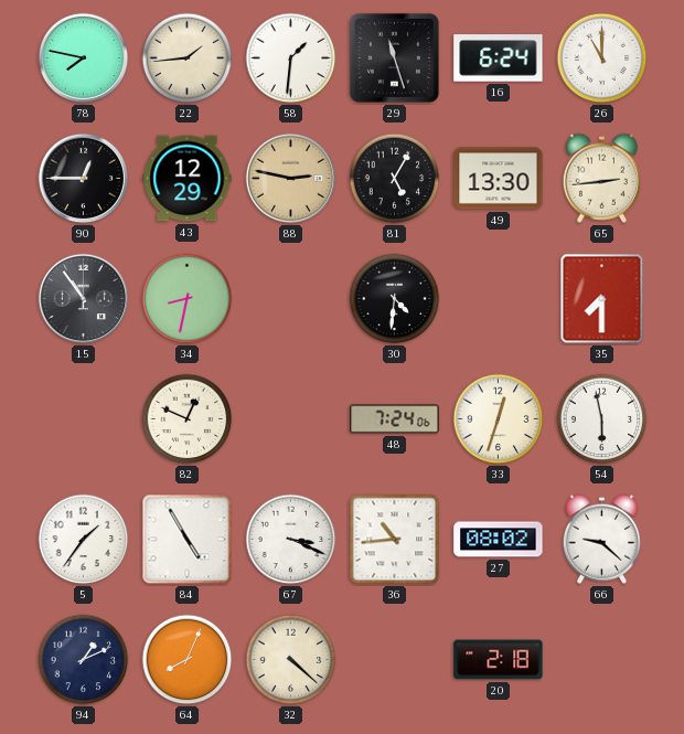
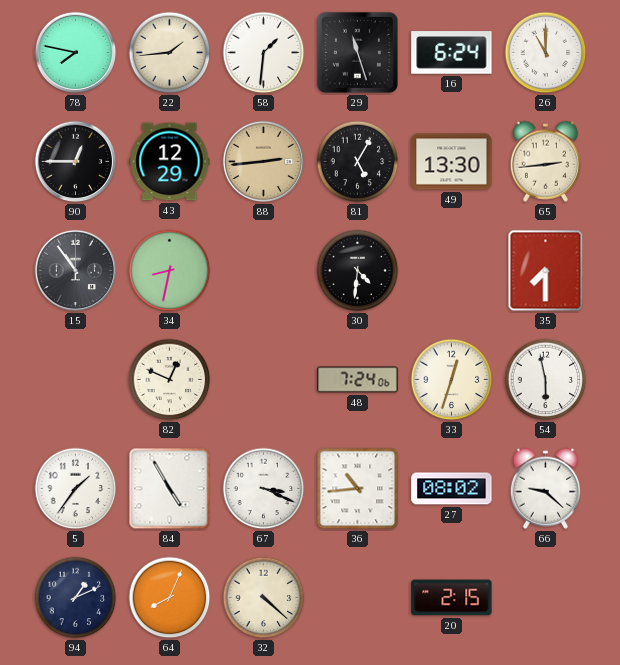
88: 2:47 -> 2:44 (264, 162)
20: 2:18 -> 2:15 (452, 598)
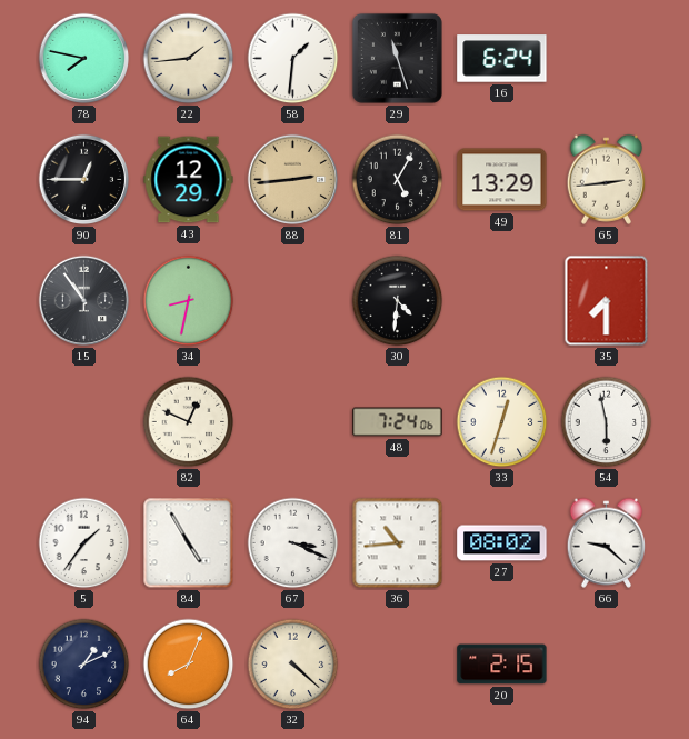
26: 11:00 -> none (546, 53)
49: 13:30 -> 13:29 (502, 180)
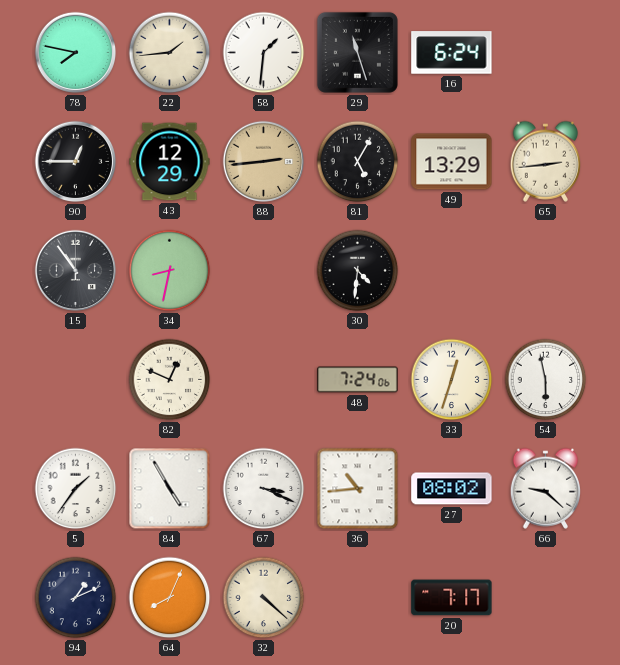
35: 7:30 -> none (607, 301)
20: 2:15 -> 7:17 (452, 598)
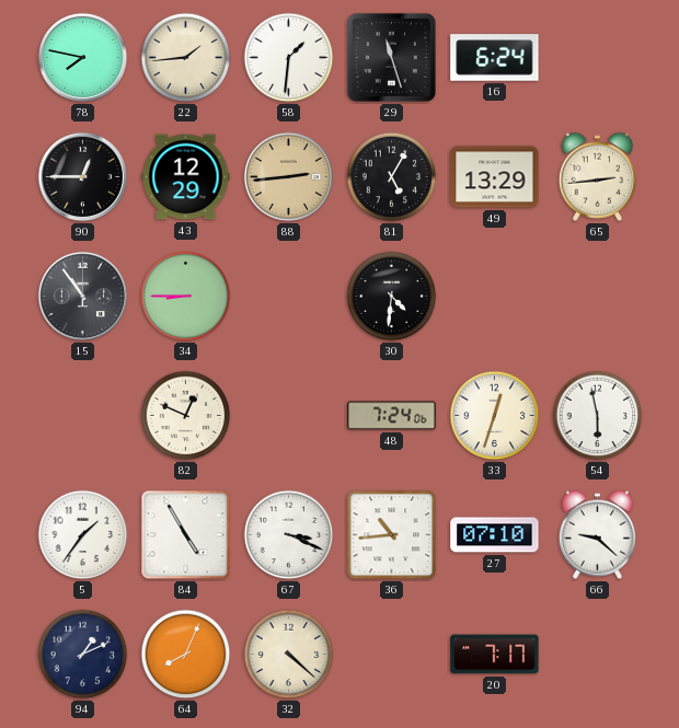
34: 8:32 -> 8:45 (186, 297)
27: 08:02 -> 07:10 (495, 535)
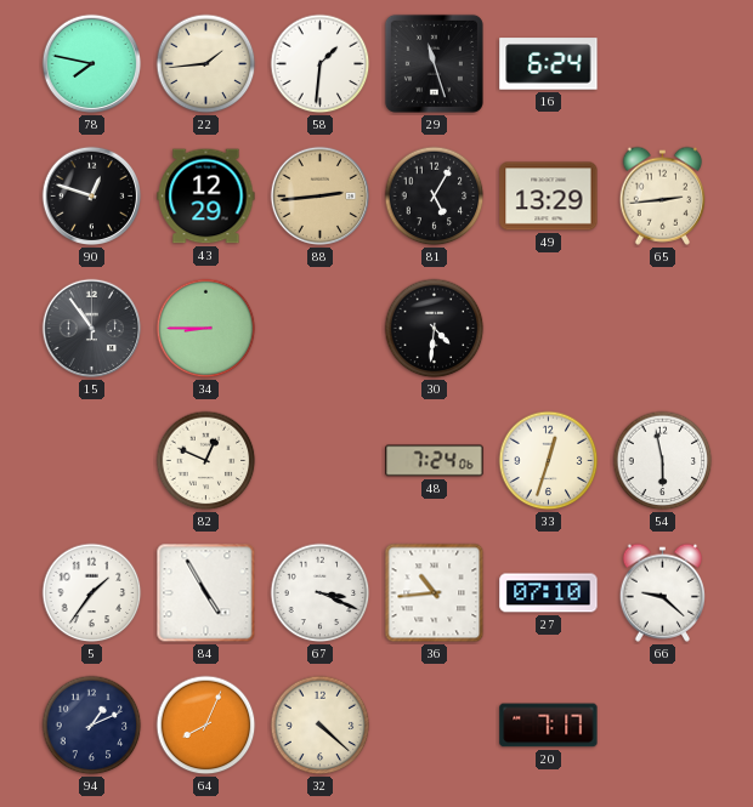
90: 12:45 -> 12:48 (92, 197)
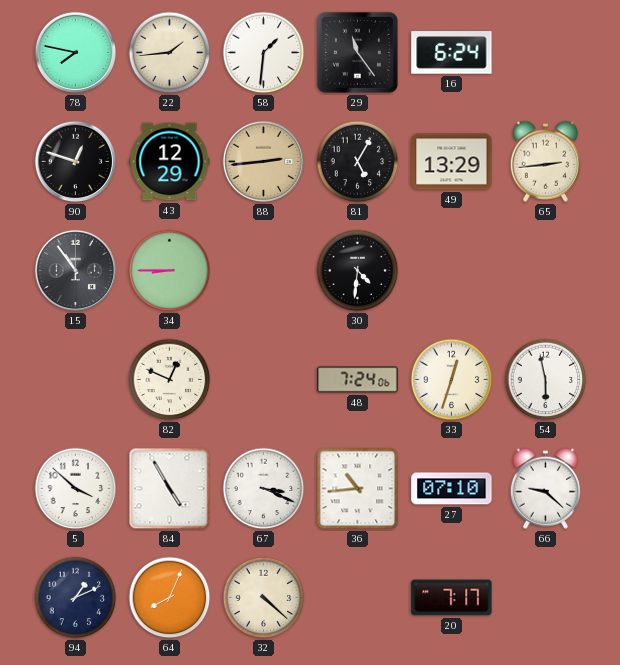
29: 11:27 -> 11:24 (357, 52)
5: 1:36 -> 3:52 (76, 489)
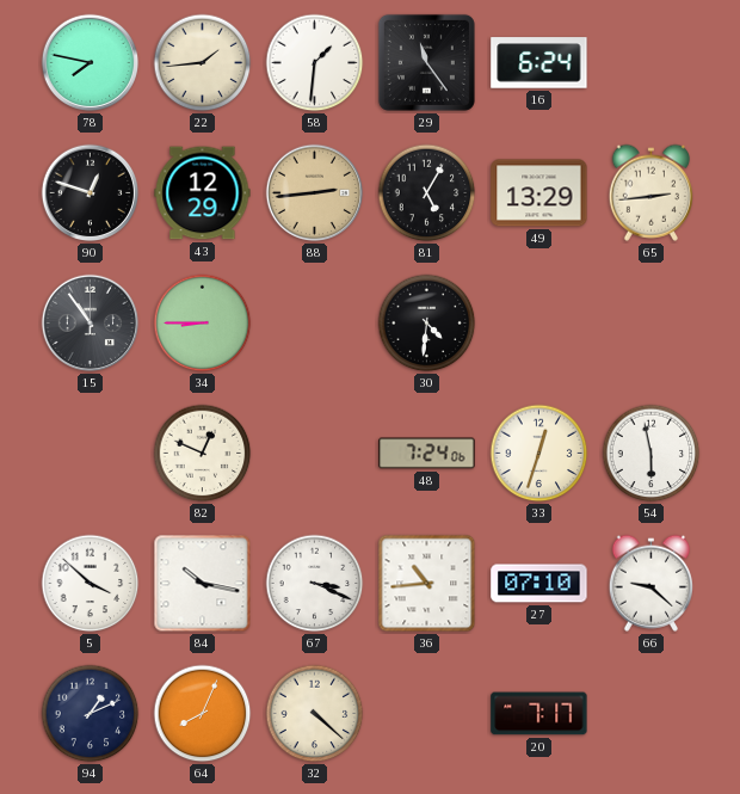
84: 4:55 -> 10:17 (203, 584)
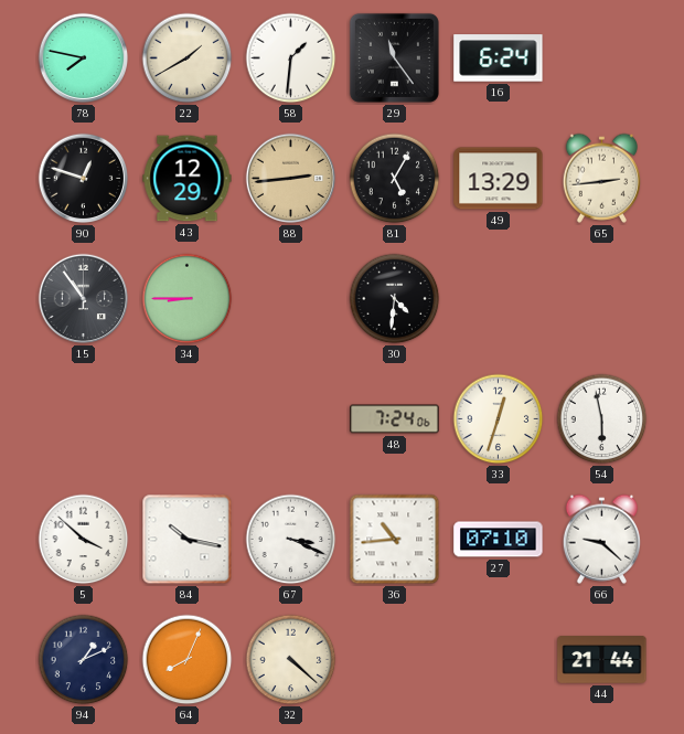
22: 1:44 -> 1:40 (188, 58)
82: 12:49 -> none (203, 454)
20: 7:17 -> none (539, 714)
44: none -> 21:44 (602, 660)
